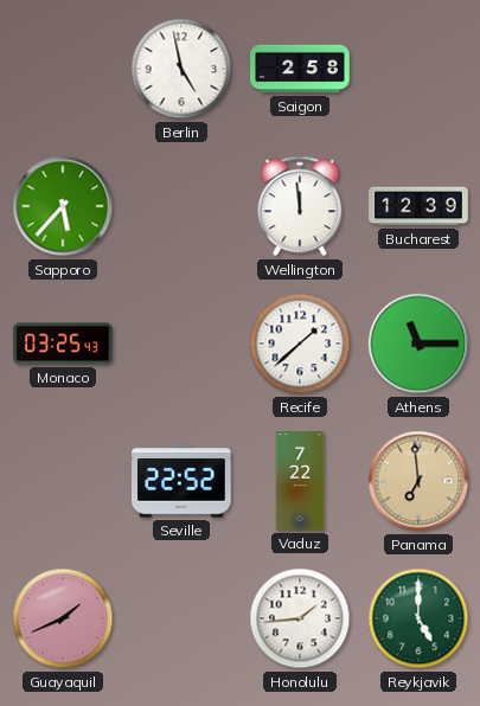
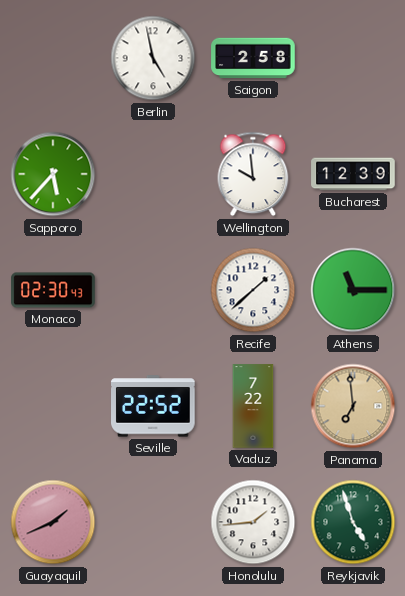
Wellington: 11:59 -> 9:59 (253, 174)
Monaco: 03:25 -> 02:30 (53, 290)
Reykjavik: 5:00 -> 4:57 (353, 522)
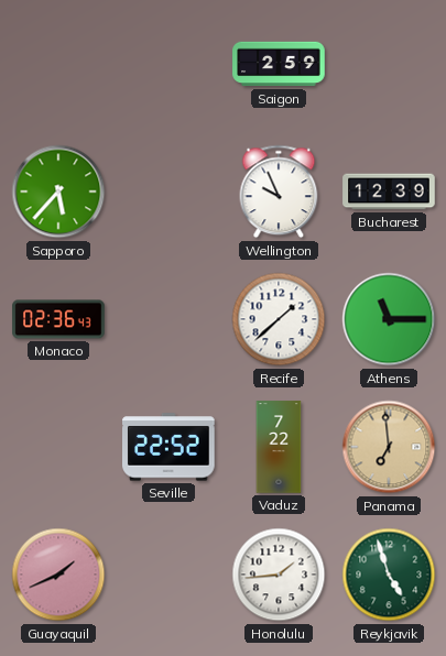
Berlin: 4:58 -> none (153, 58)
Saigon: 2:58 -> 2:59 (279, 64)
Wellington: 9:59 -> 9:56 (279, 192)
Monaco: 02:30 -> 02:36 (58, 319)
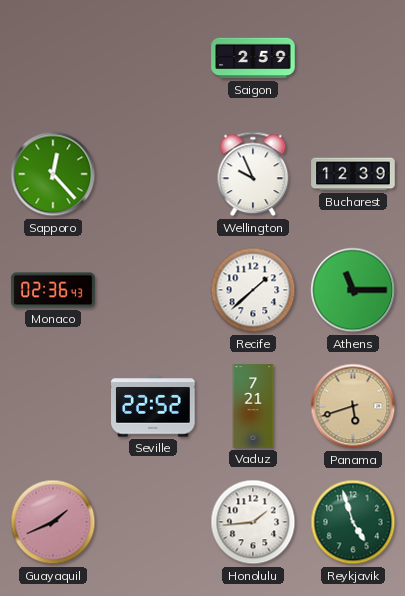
Sapporo: 5:37 -> 12:23 (53, 174)
Vaduz: 7:22 -> 7:21 (253, 406)
Panama: 6:59 -> 5:42 (353, 406)
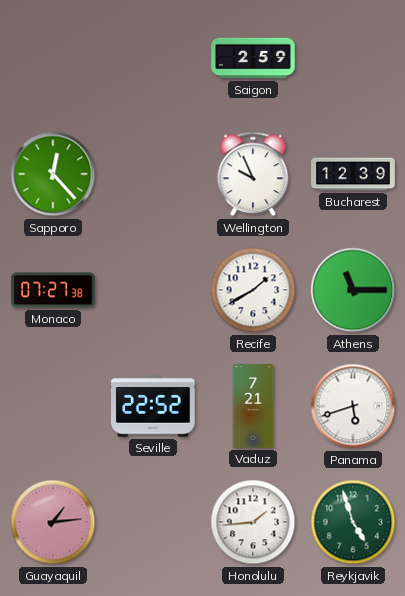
Monaco: 02:36 -> 07:27 (53, 290)
Recife: 1:38 -> 1:40 (253, 290)
Panama dial: champagne -> white (353, 406)
Guayaquil: 1:41 -> 1:14 (53, 522)
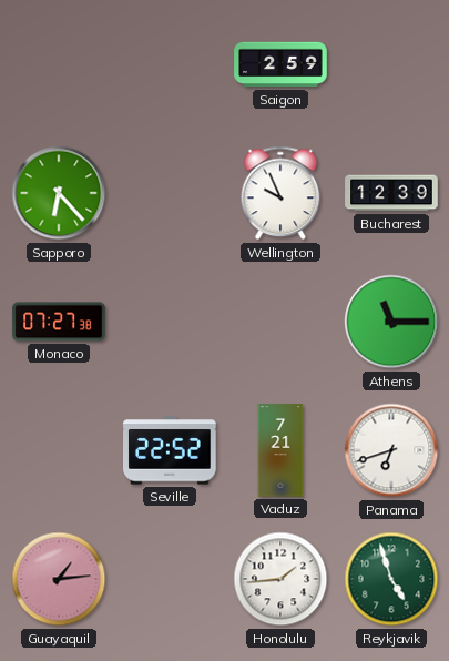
Sapporo: 12:23 -> 6:23 (59, 193)
Recife: 1:40 -> none (253, 290)
Panama: 5:42 -> 6:42 (391, 450)
